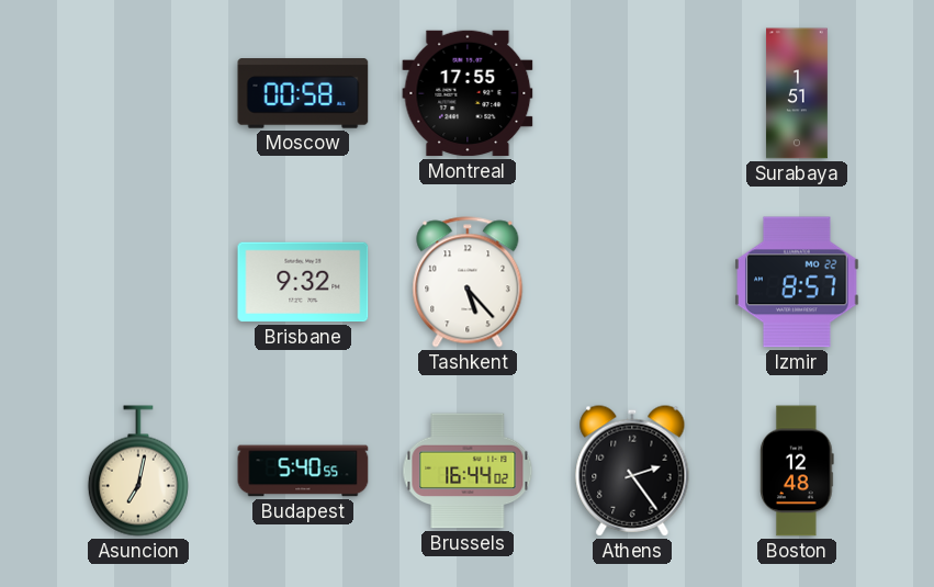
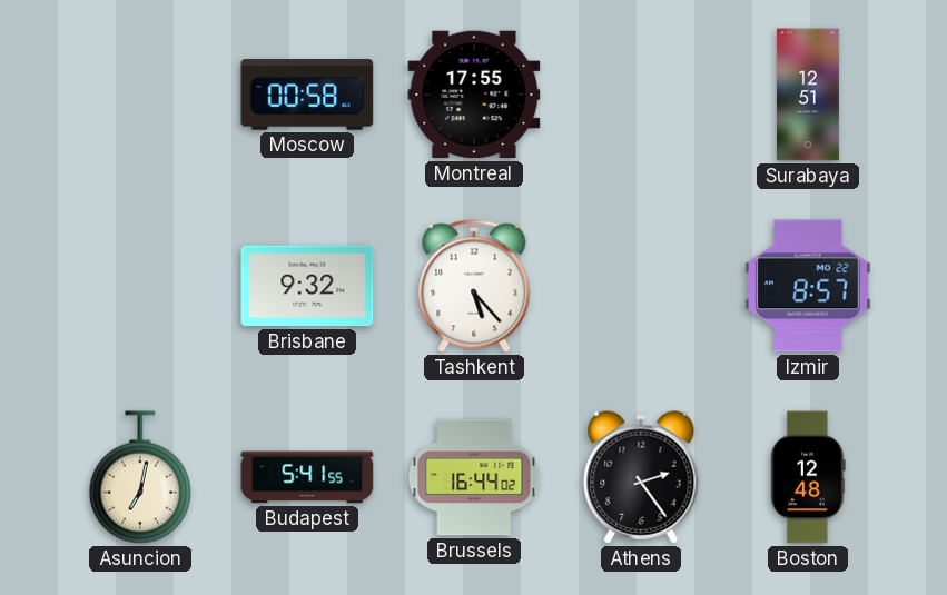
Surabaya: 1:51 -> 12:51 (808, 95)
Budapest: 5:40 -> 5:41 (307, 477)
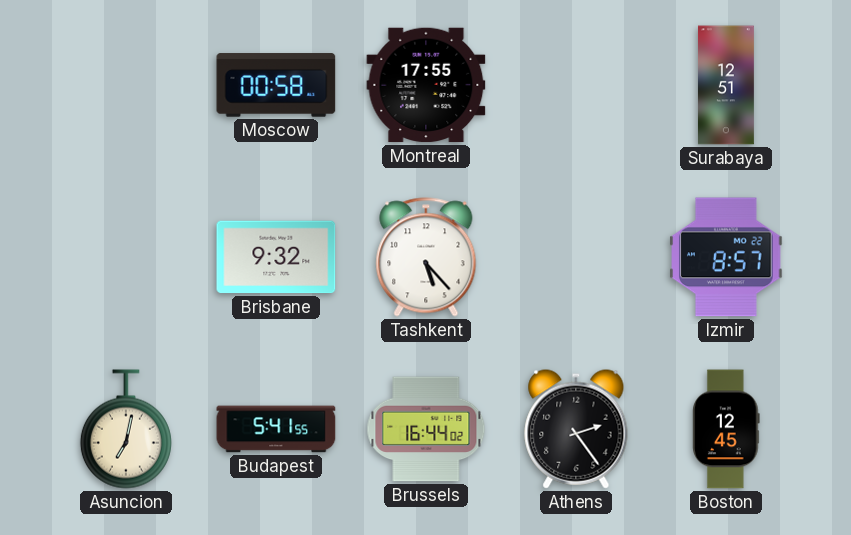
Boston: 12:48 -> 12:45 (726, 429)
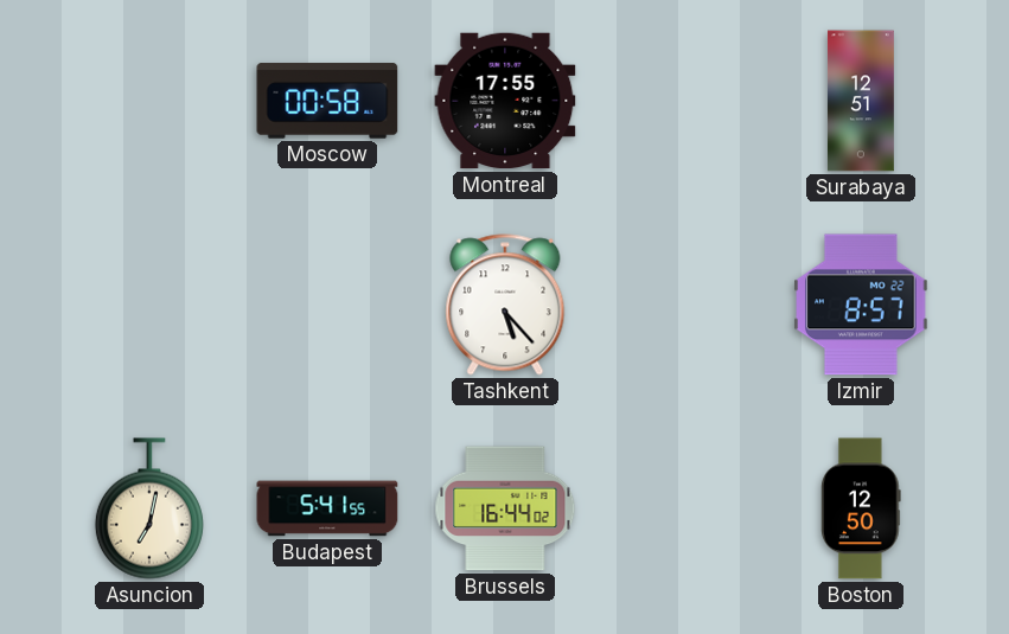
Brisbane: 9:32 -> none (276, 257)
Athens: 2:24 -> none (576, 429)
Boston: 12:45 -> 12:50 (861, 508)
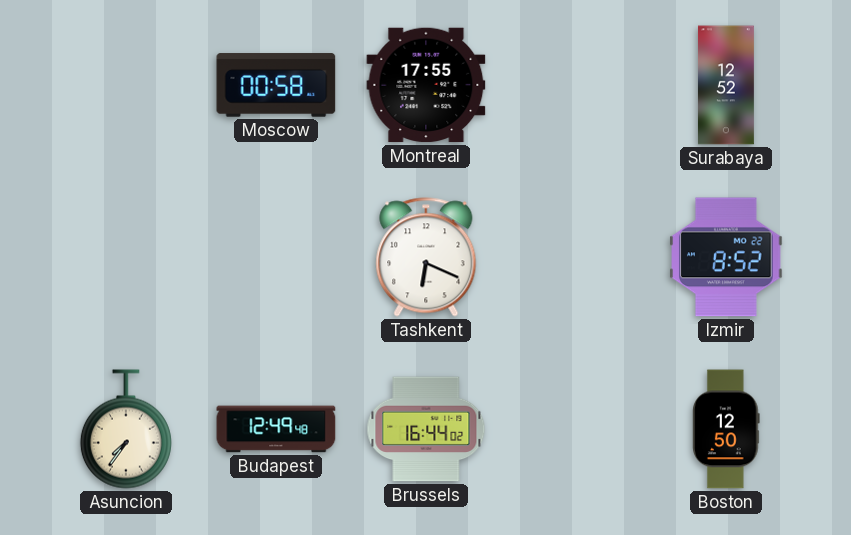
Surabaya: 12:51 -> 12:52 (726, 85)
Tashkent: 5:23 -> 6:19 (426, 257)
Izmir: 8:57 -> 8:52 (726, 257)
Asuncion: 7:02 -> 7:36 (126, 429)
Budapest: 5:41 -> 12:49 (276, 429)
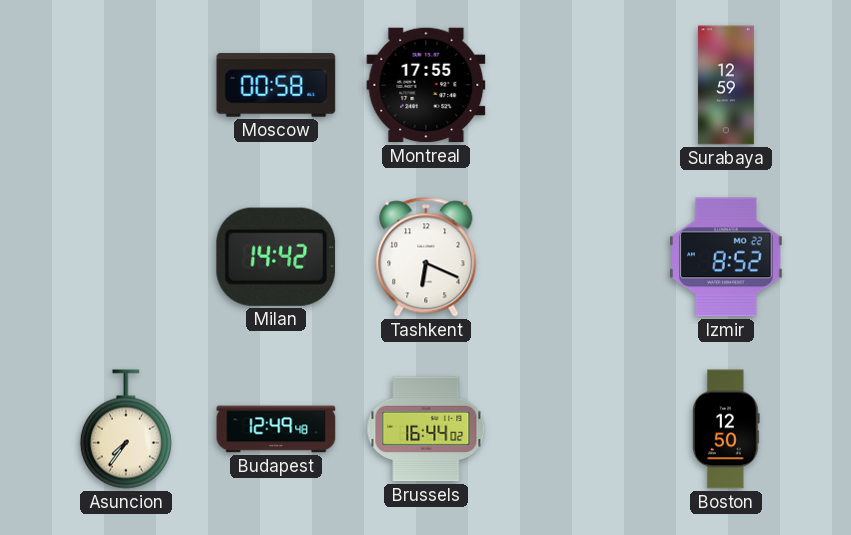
Surabaya: 12:52 -> 12:59 (726, 85)
Milan: none -> 14:42 (276, 257)
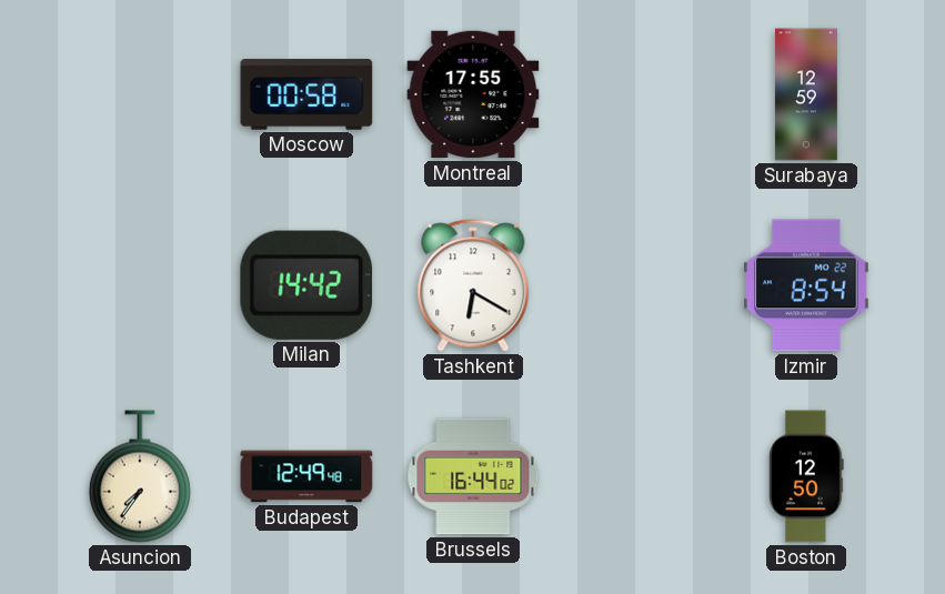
Tashkent: 6:19 -> 6:20 (473, 285)
Izmir: 8:52 -> 8:54 (806, 285)
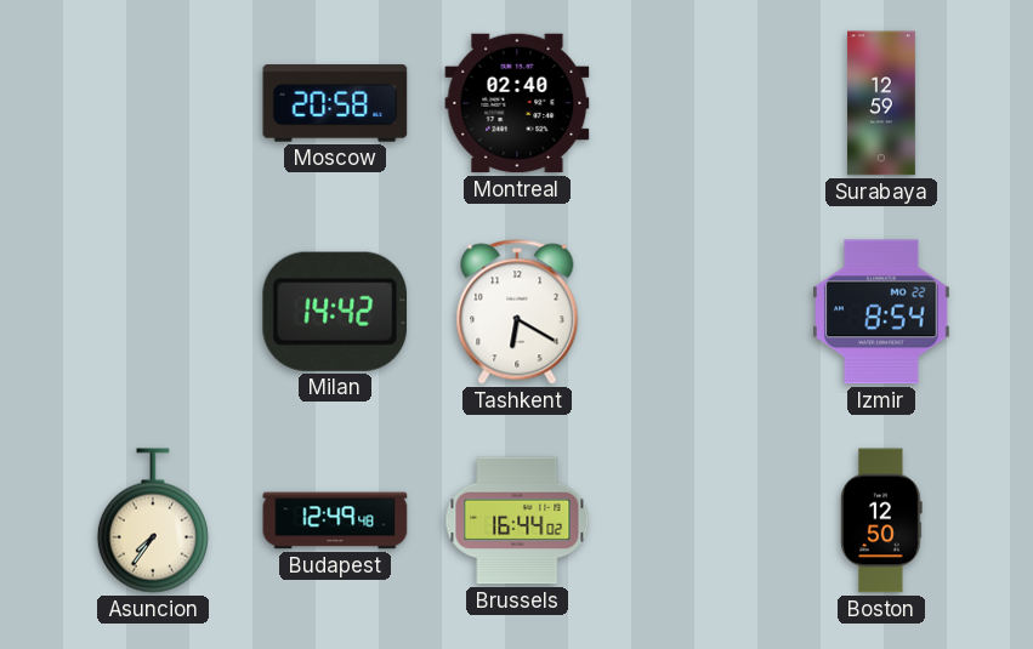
Moscow: 00:58 -> 20:58 (335, 103)
Montreal: 17:55 -> 02:40 (517, 103)
